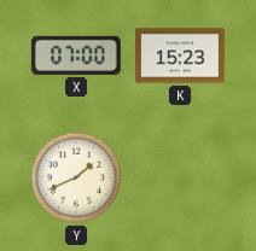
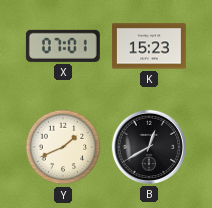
X: 07:00 -> 07:01 (63, 46)
B: none -> 12:40 (149, 147)
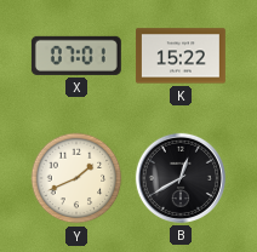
K: 15:23 -> 15:22 (182, 56)
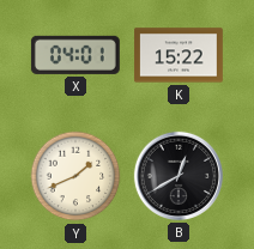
X: 07:01 -> 04:01 (75, 55)
